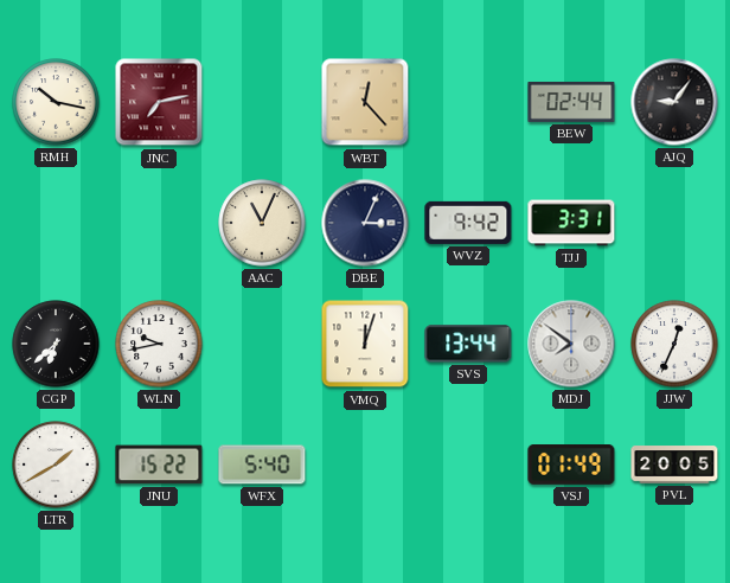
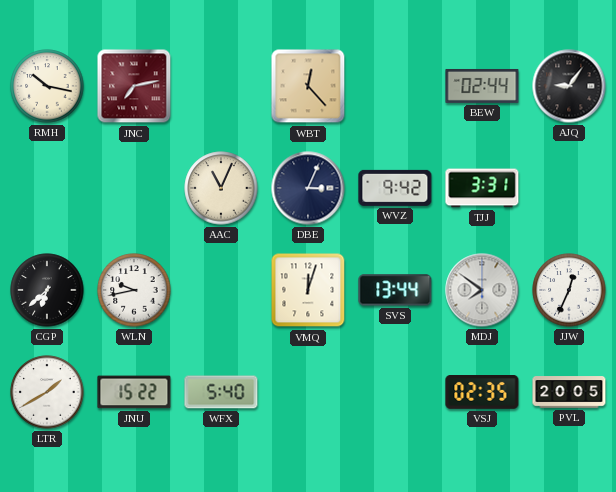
VSJ: 01:49 -> 02:35 (482, 393)
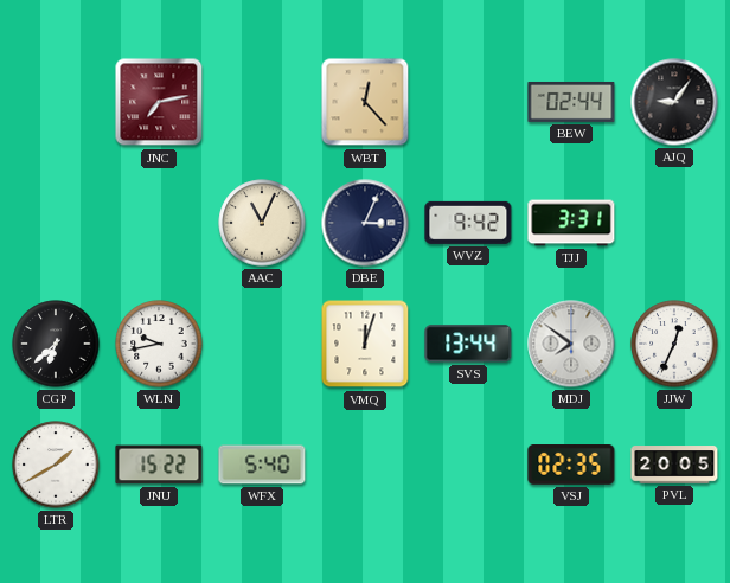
RMH: 10:17 -> none (47, 86)
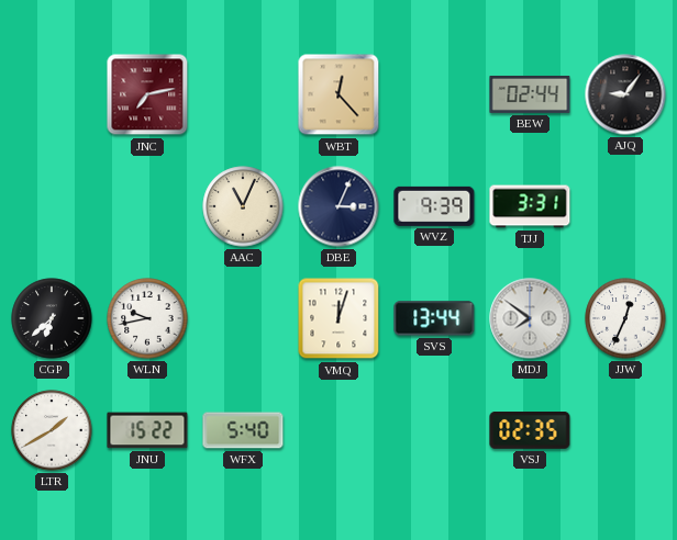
WVZ: 9:42 -> 9:39 (434, 206)
PVL: 20:05 -> none (674, 465)
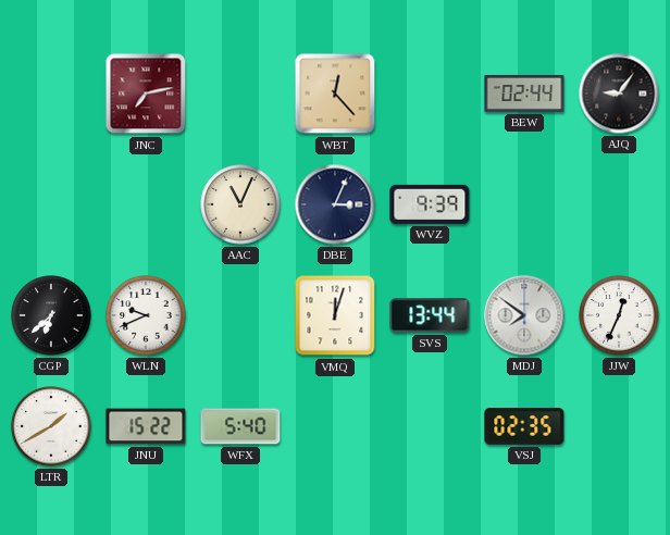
TJJ: 3:31 -> none (530, 206)
WLN: 9:43 -> 9:41 (146, 315)
